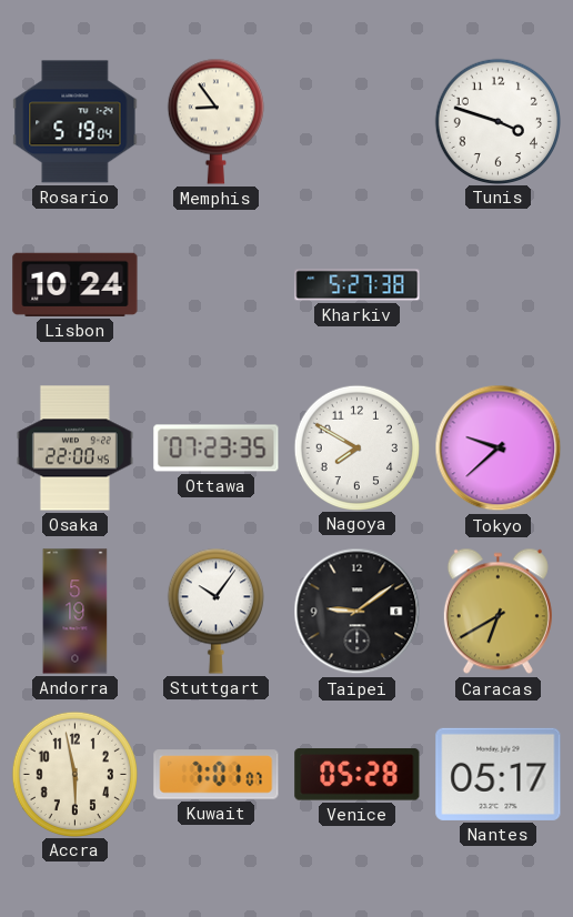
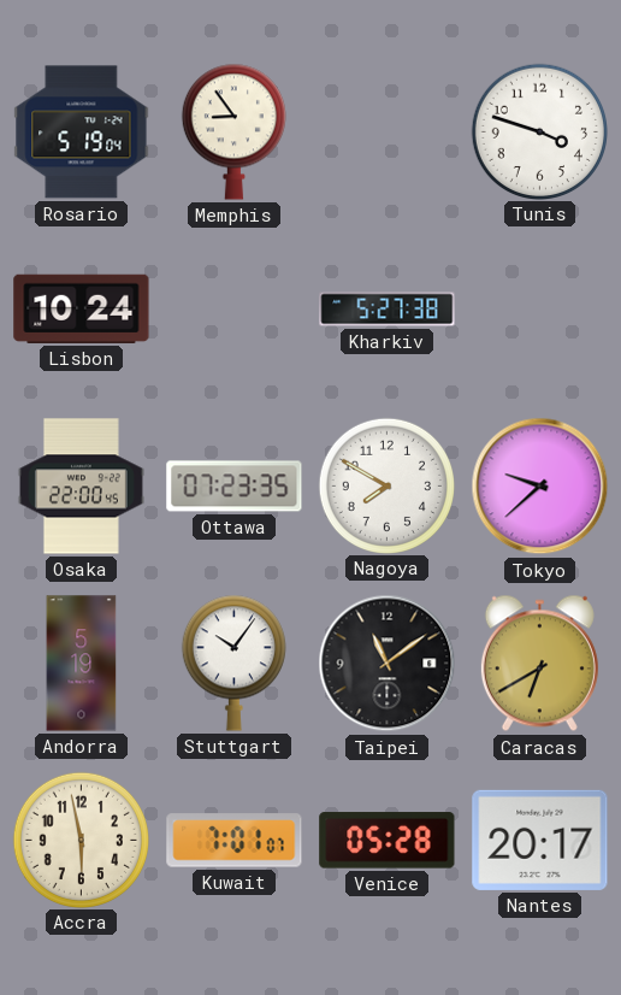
Taipei: 9:09 -> 11:09 (388, 664)
Nantes: 05:17 -> 20:17 (540, 840)
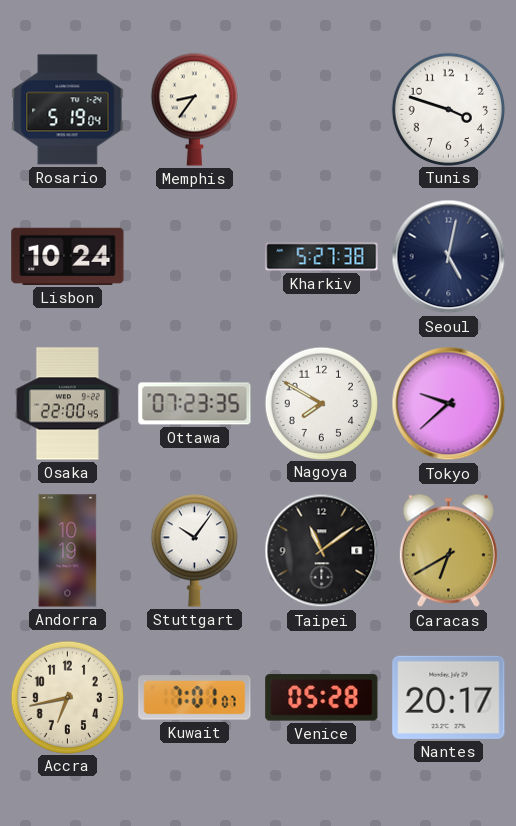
Memphis: 8:54 -> 8:36 (194, 109)
Seoul: none -> 5:02 (449, 257)
Andorra: 5:19 -> 10:19 (68, 551)
Accra: 5:58 -> 6:43 (67, 697)
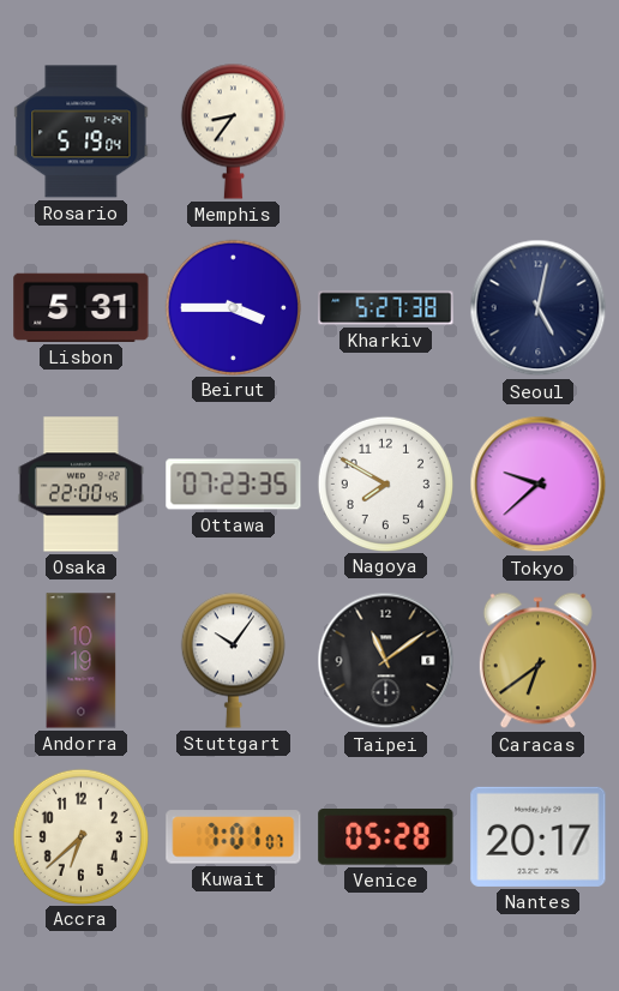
Tunis: 3:48 -> none (448, 109)
Lisbon: 10:24 -> 5:31 (82, 307)
Beirut: none -> 3:45 (233, 307)
Caracas: 6:40 -> 6:39 (537, 661)
Accra: 6:43 -> 6:38 (80, 836)
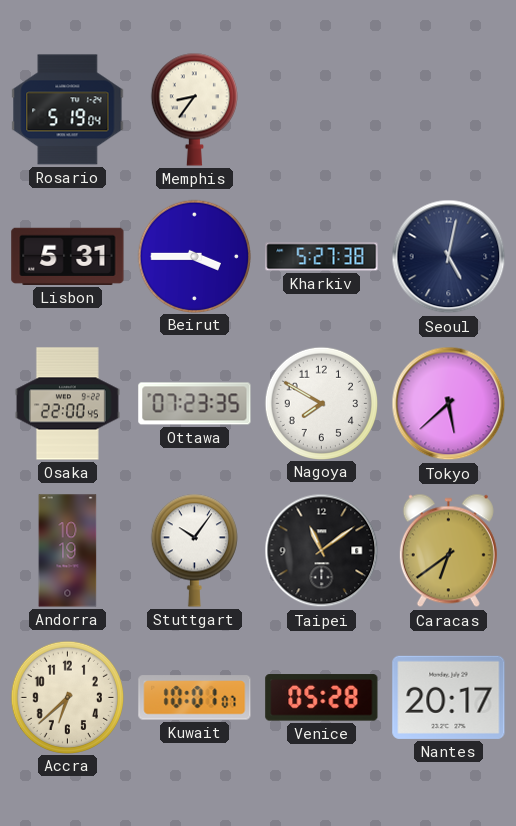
Tokyo: 9:38 -> 5:38 (449, 404)
Kuwait: 7:01 -> 10:01 (195, 698)
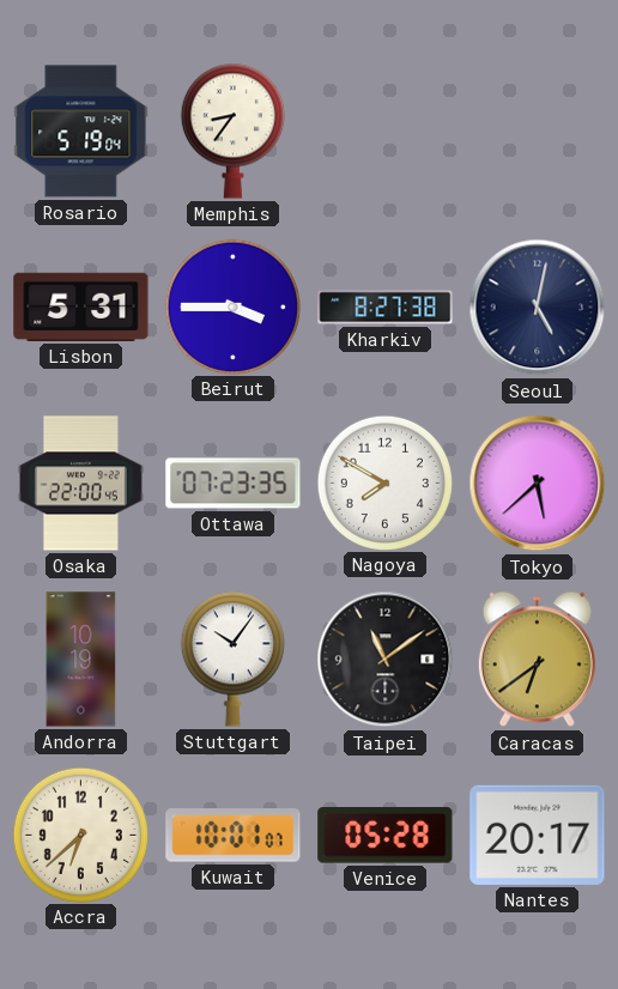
Kharkiv: 5:27 -> 8:27 (386, 308)
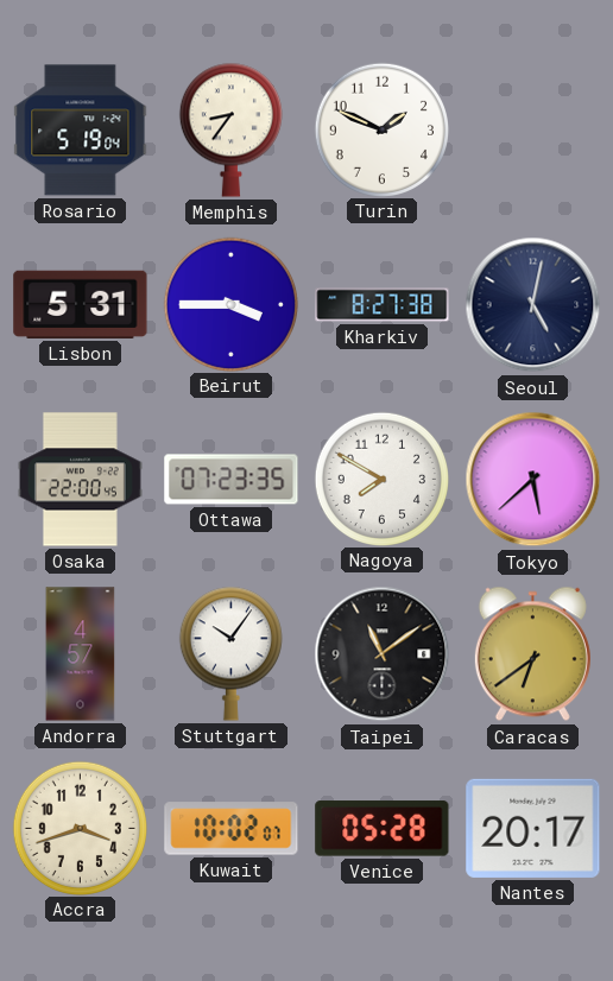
Turin: none -> 1:49 (381, 129)
Andorra: 10:19 -> 4:57 (81, 654)
Accra: 6:38 -> 3:42 (80, 828)
Kuwait: 10:01 -> 10:02 (232, 829)
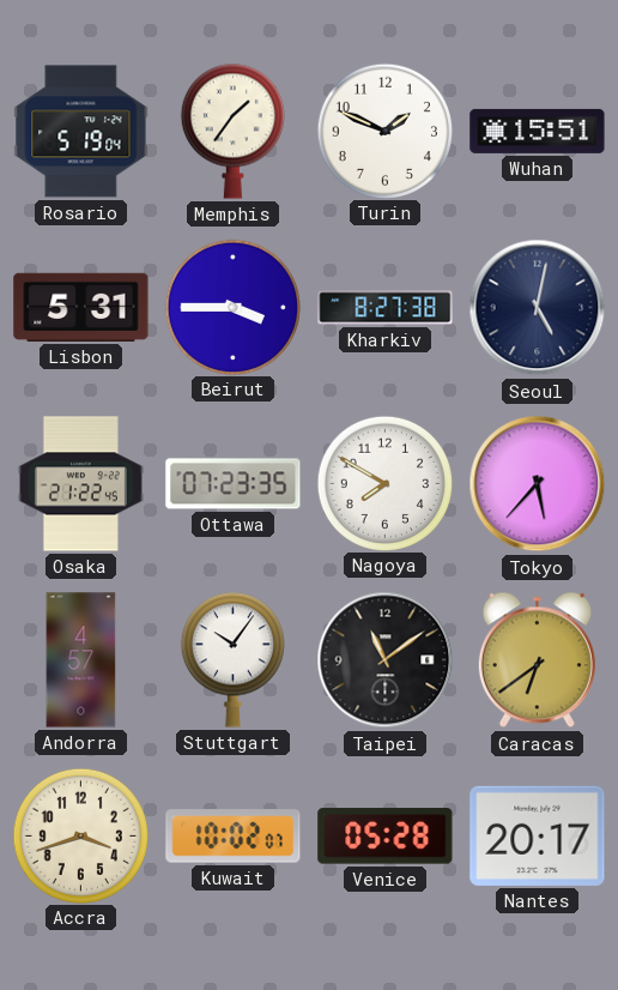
Memphis: 8:36 -> 1:36 (232, 131)
Wuhan: none -> 15:51 (538, 131)
Osaka: 22:00 -> 21:22 (80, 484)
Tokyo: 5:38 -> 5:37 (538, 484)
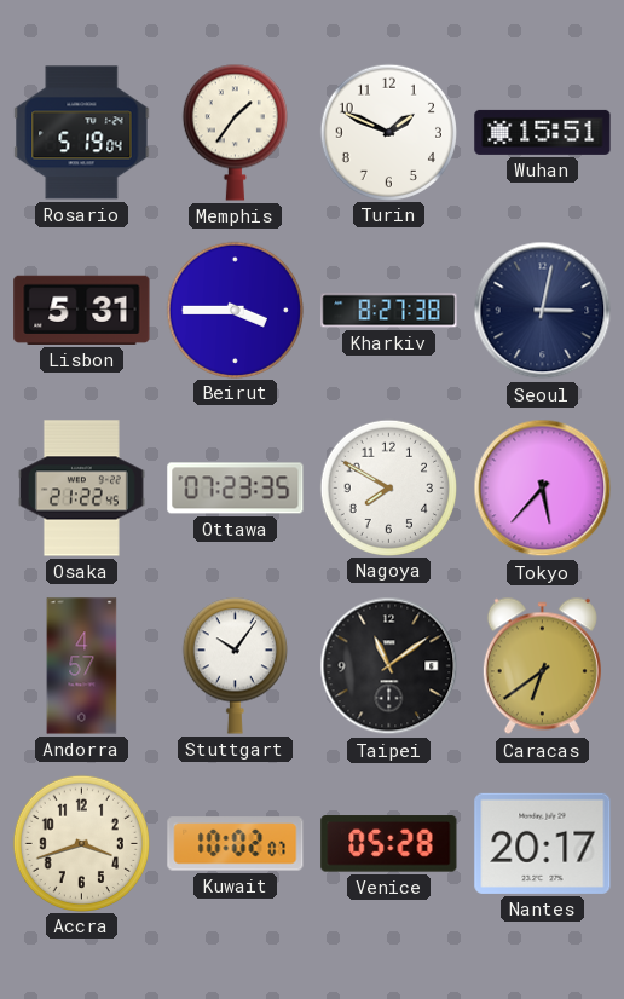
Seoul: 5:02 -> 3:02 (543, 311)
